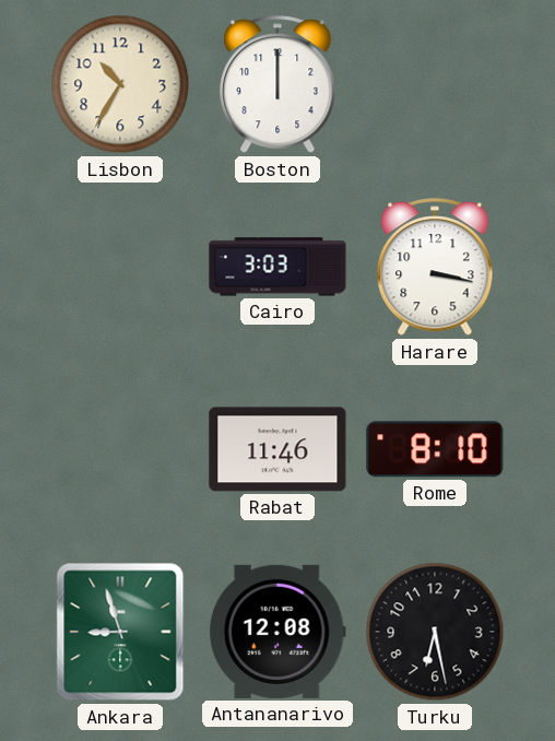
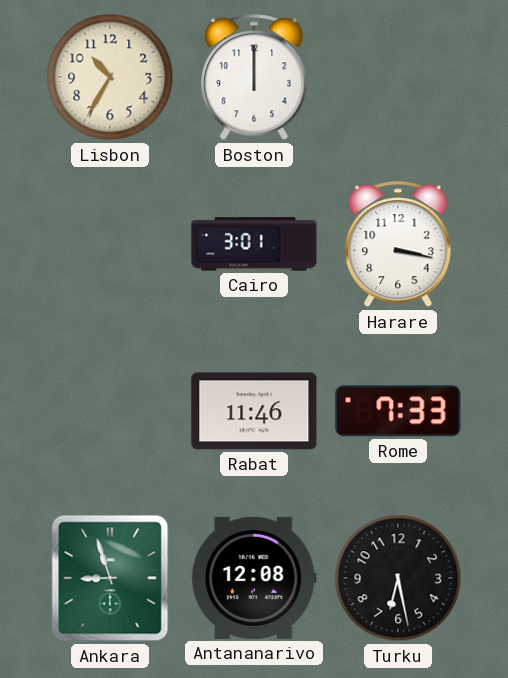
Cairo: 3:03 -> 3:01 (254, 244)
Rome: 8:10 -> 7:33 (398, 411)
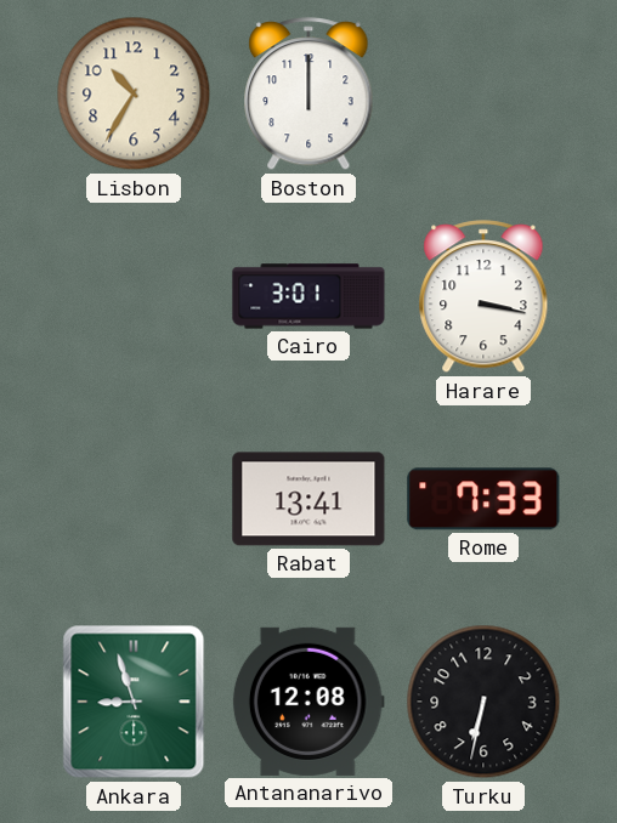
Rabat: 11:46 -> 13:41 (308, 499)
Turku: 6:28 -> 6:32 (483, 702)
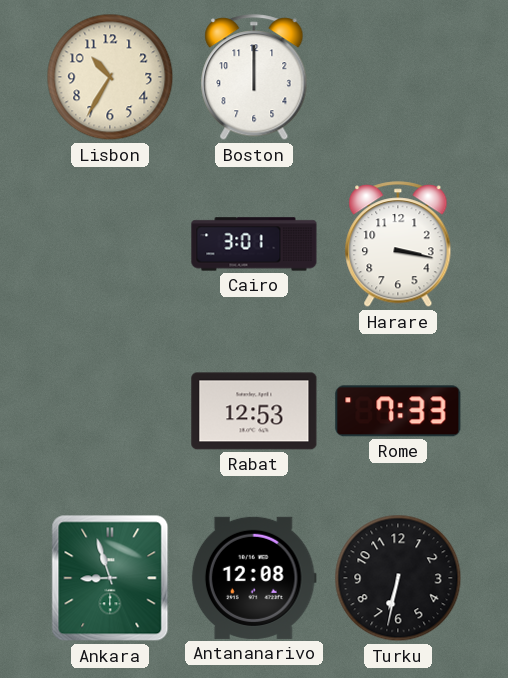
Rabat: 13:41 -> 12:53 (254, 411)
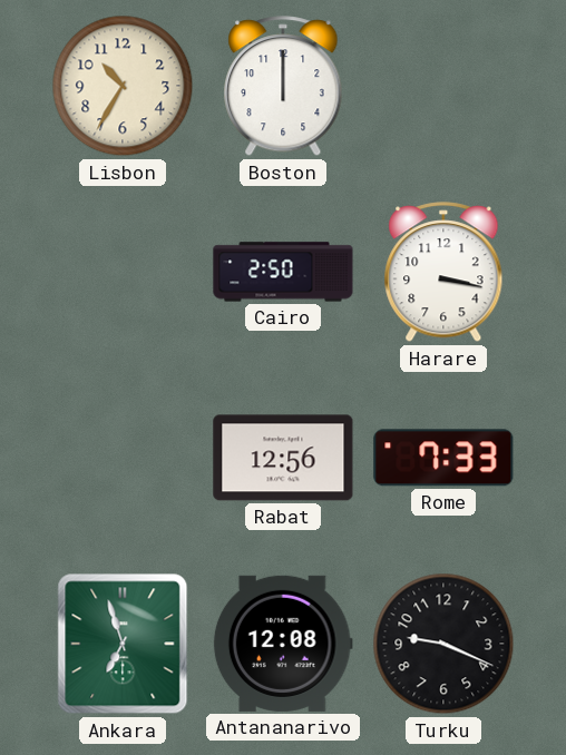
Cairo: 3:01 -> 2:50 (283, 272)
Rabat: 12:53 -> 12:56 (283, 458)
Ankara: 8:57 -> 6:57 (123, 644)
Turku: 6:32 -> 9:19 (443, 644)
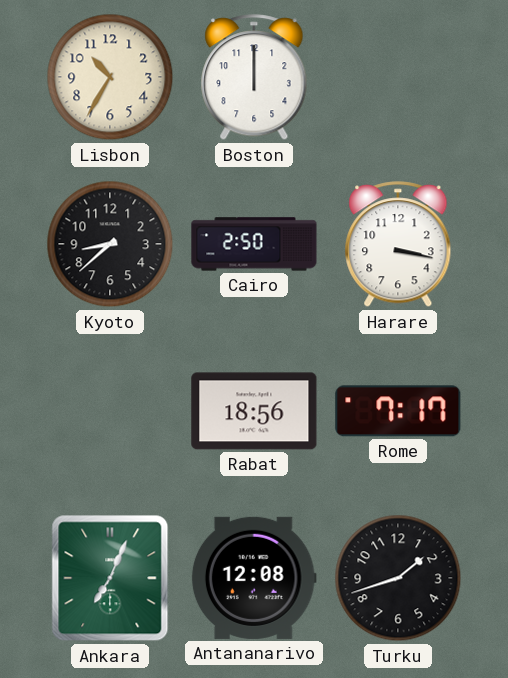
Kyoto: none -> 8:38 (110, 244)
Rabat: 12:56 -> 18:56 (254, 411)
Rome: 7:33 -> 7:17 (398, 411)
Ankara: 6:57 -> 7:04 (110, 578)
Turku: 9:19 -> 1:42 (398, 578)
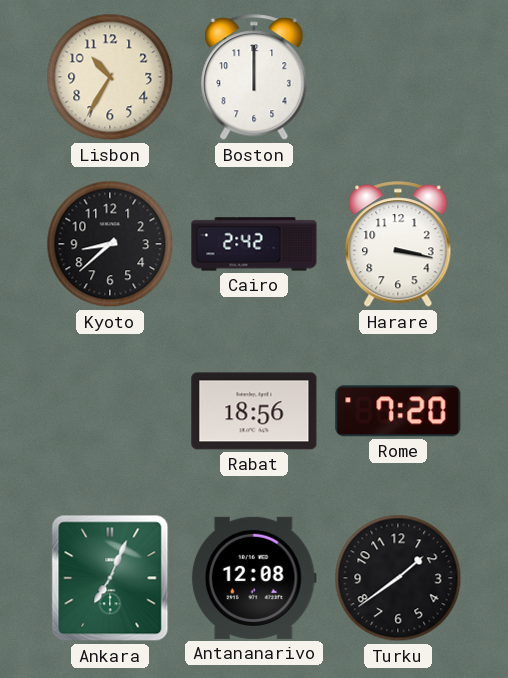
Cairo: 2:50 -> 2:42 (254, 244)
Rome: 7:17 -> 7:20 (398, 411)
Turku: 1:42 -> 1:39 (398, 578)
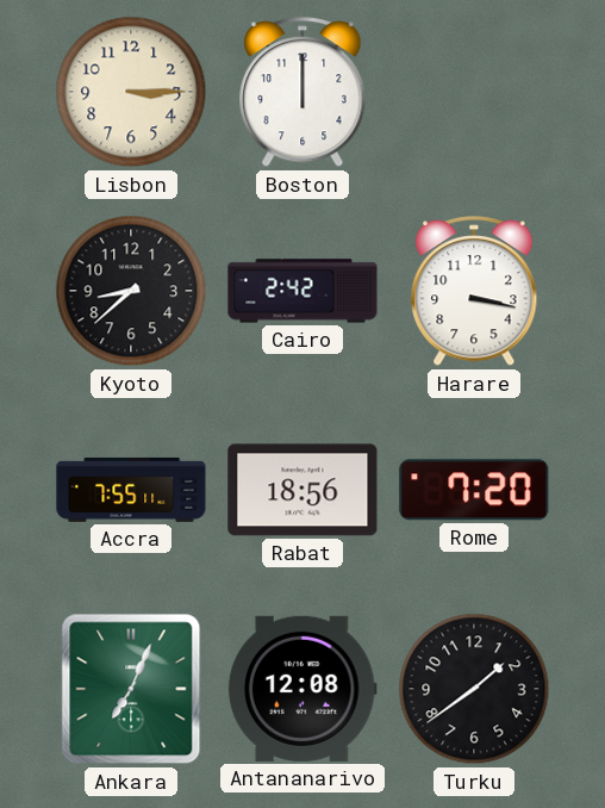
Lisbon: 10:35 -> 3:15 (131, 92)
Accra: none -> 7:55 (131, 490)
